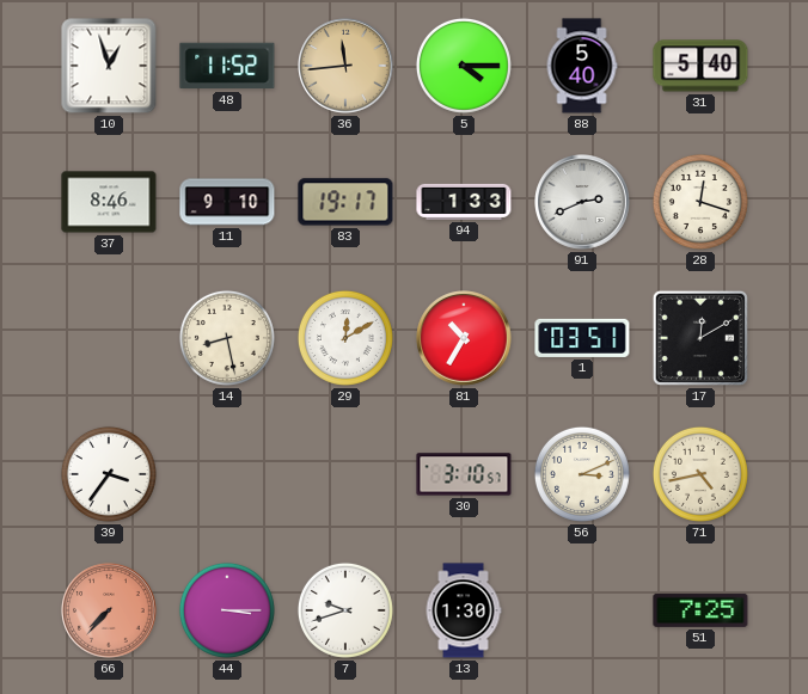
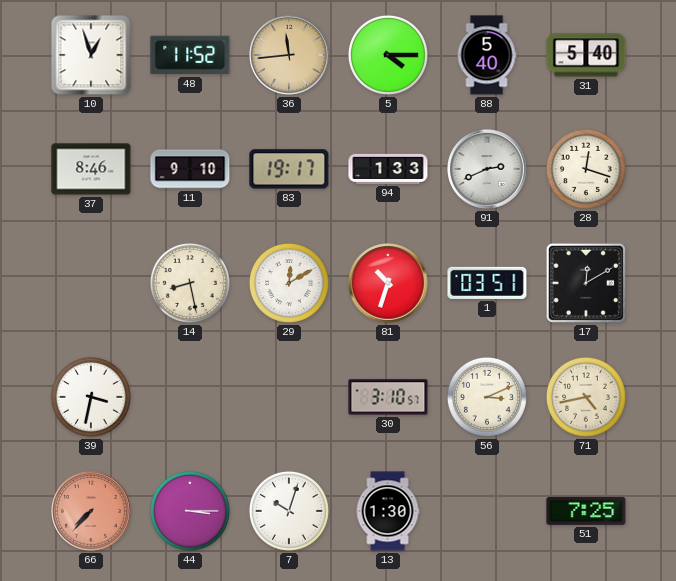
81: 10:35 -> 10:33 (388, 283)
39: 3:36 -> 3:32 (91, 397)
7: 9:42 -> 10:03 (289, 511)
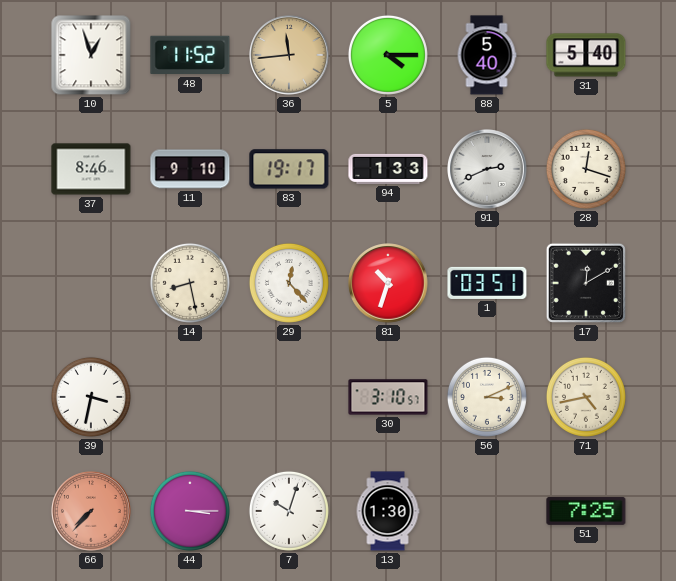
29: 12:10 -> 12:23 (289, 283)
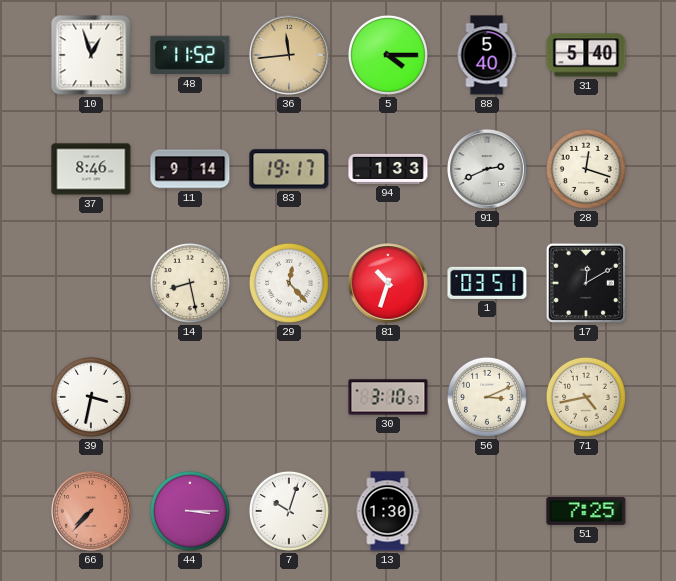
11: 9:10 -> 9:14 (190, 169)
